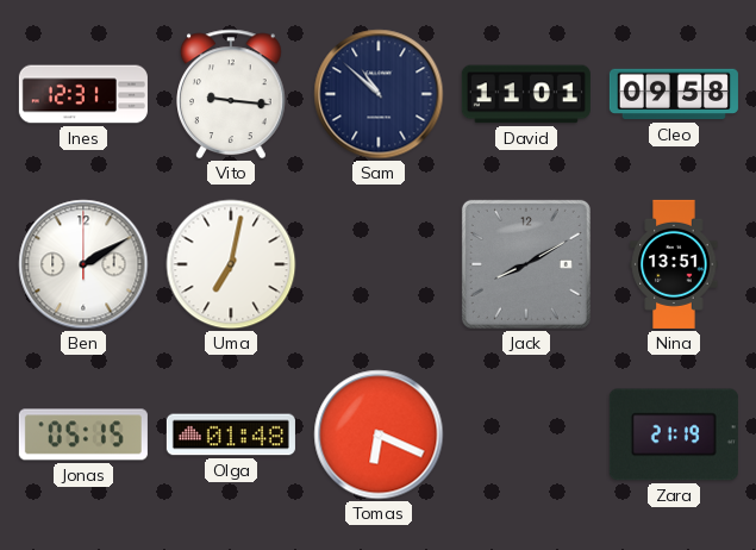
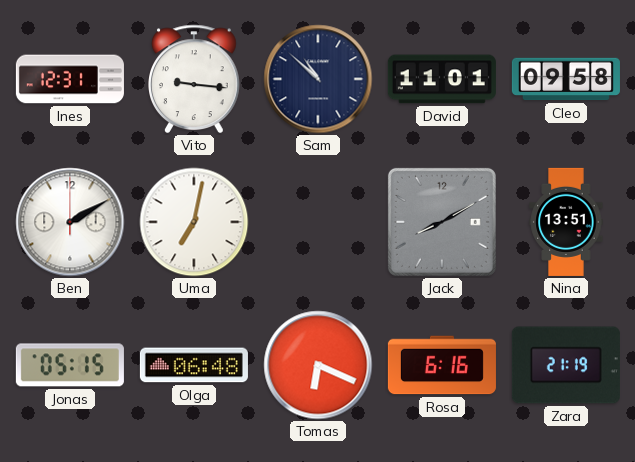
Olga: 01:48 -> 06:48 (194, 365)
Rosa: none -> 6:16 (442, 365)
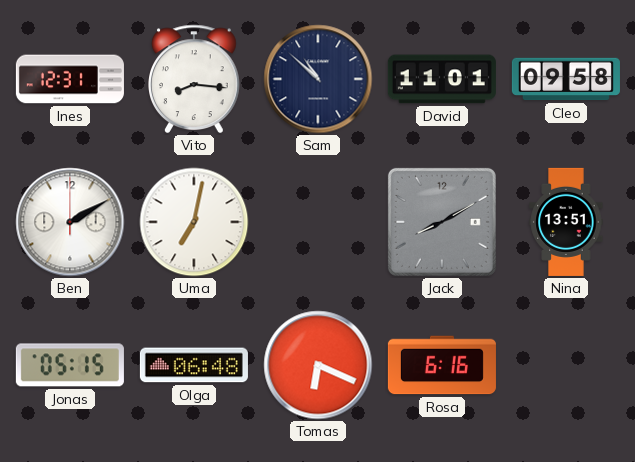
Vito: 9:16 -> 8:16 (195, 79)
Zara: 21:19 -> none (566, 365)
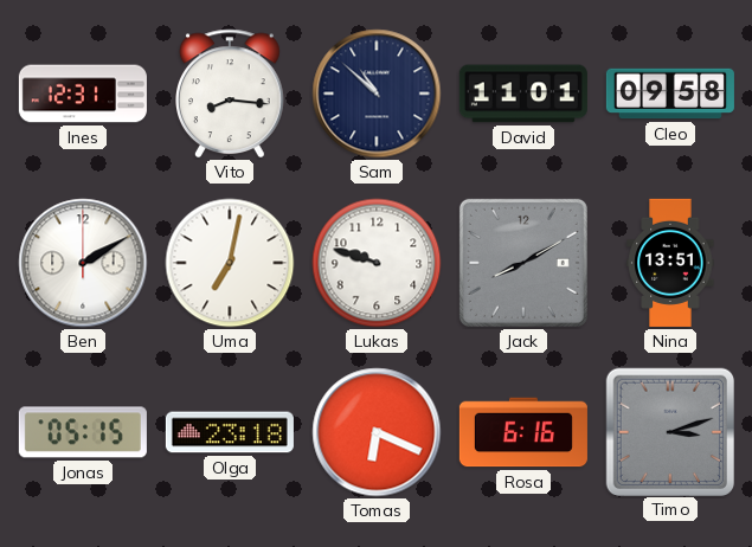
Lukas: none -> 9:48 (377, 263)
Olga: 06:48 -> 23:18 (230, 432)
Timo: none -> 3:12 (669, 431)
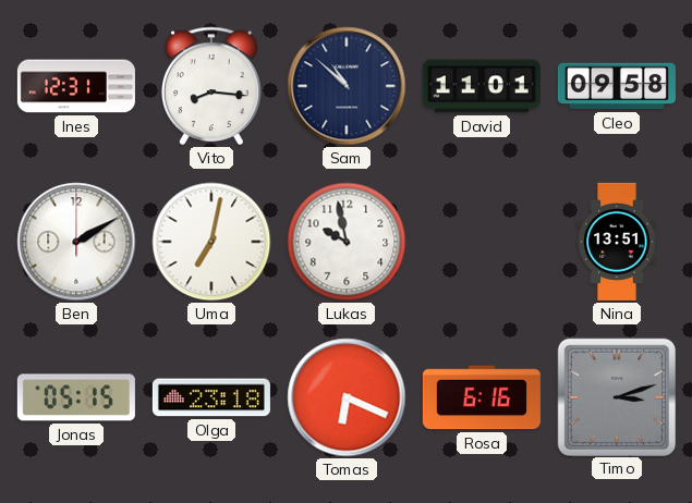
Lukas: 9:48 -> 9:58 (347, 242)
Jack: 8:10 -> none (523, 263)
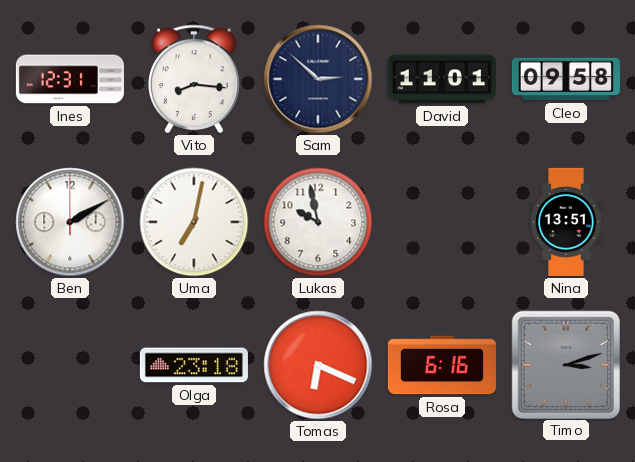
Sam: 10:52 -> 2:52 (318, 79)
Jonas: 05:15 -> none (76, 397)
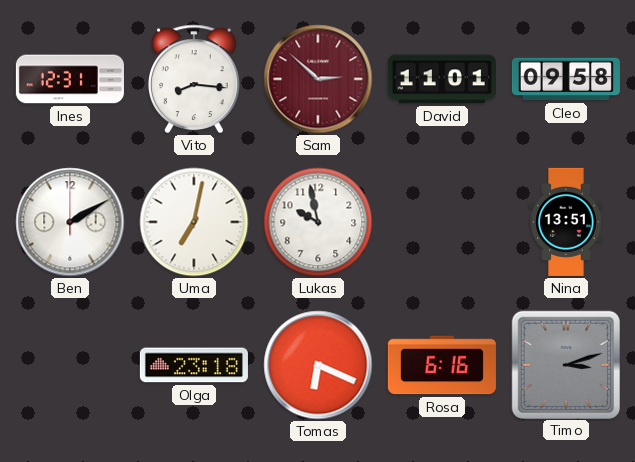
Sam dial: navy -> burgundy (318, 79)
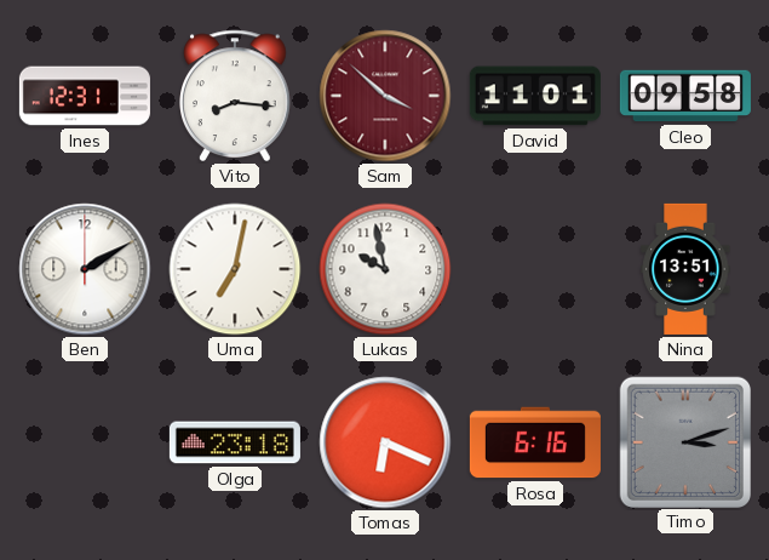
Sam: 2:52 -> 3:52 (385, 96)
